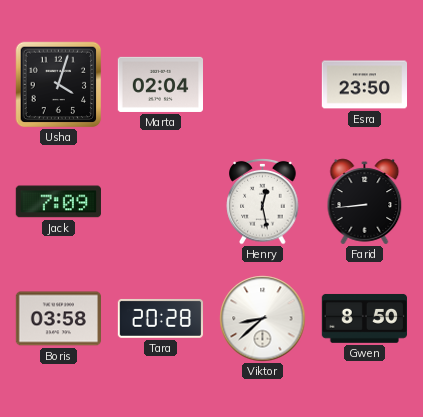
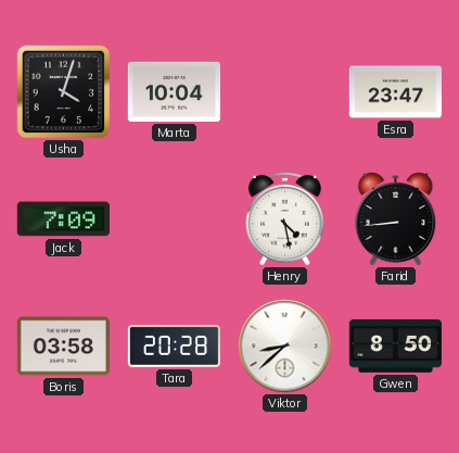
Marta: 02:04 -> 10:04 (174, 91)
Esra: 23:50 -> 23:47 (395, 92)
Henry: 12:28 -> 4:28 (285, 218)
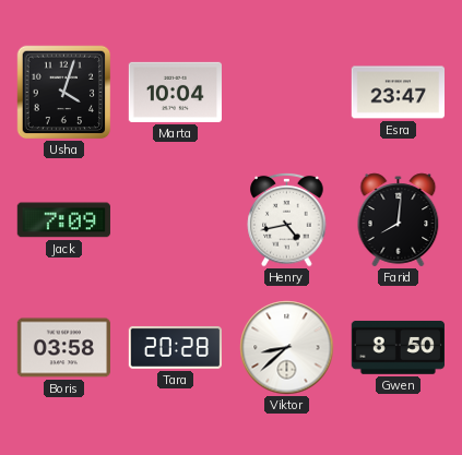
Henry: 4:28 -> 4:43 (287, 219)
Farid: 8:44 -> 8:01 (399, 220)
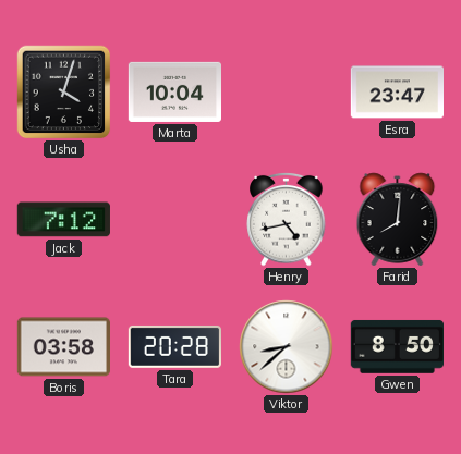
Jack: 7:09 -> 7:12 (63, 220)
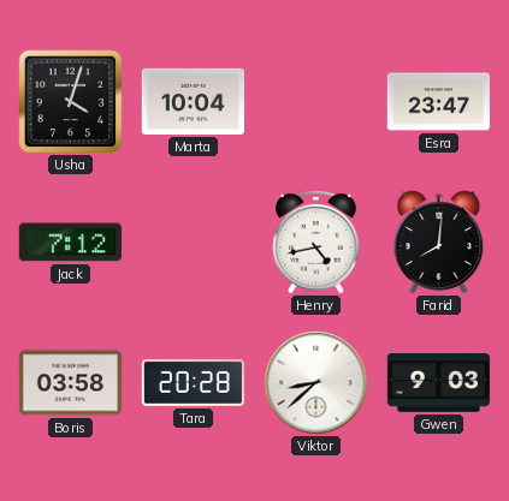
Gwen: 8:50 -> 9:03 (438, 382)
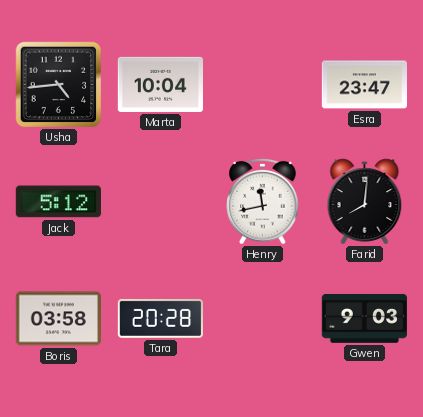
Usha: 4:03 -> 4:44 (59, 85)
Jack: 7:12 -> 5:12 (58, 202)
Henry: 4:43 -> 11:43 (263, 201)
Viktor: 8:38 -> none (316, 383)
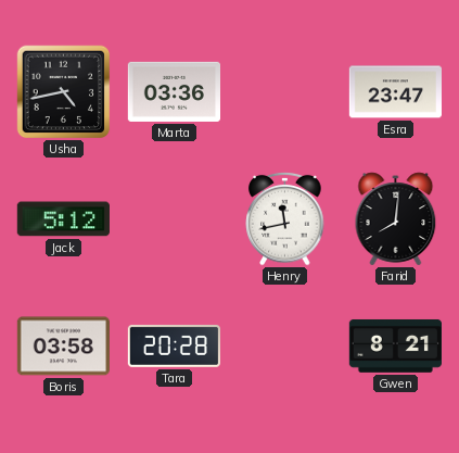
Usha: 4:44 -> 4:43 (64, 92)
Marta: 10:04 -> 03:36 (174, 91)
Gwen: 9:03 -> 8:21 (395, 345)
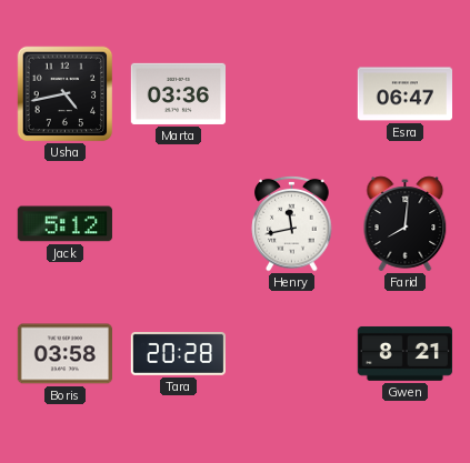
Esra: 23:47 -> 06:47 (404, 94)
